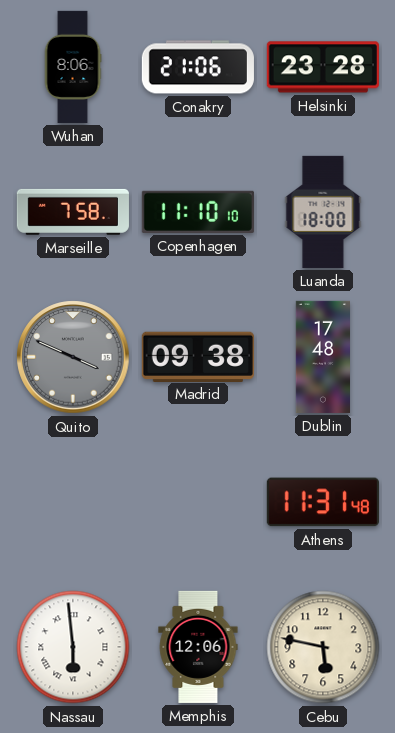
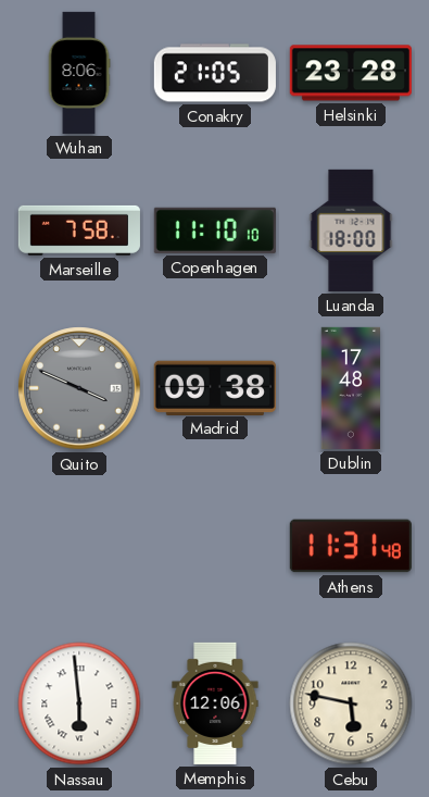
Conakry: 21:06 -> 21:05 (215, 73)
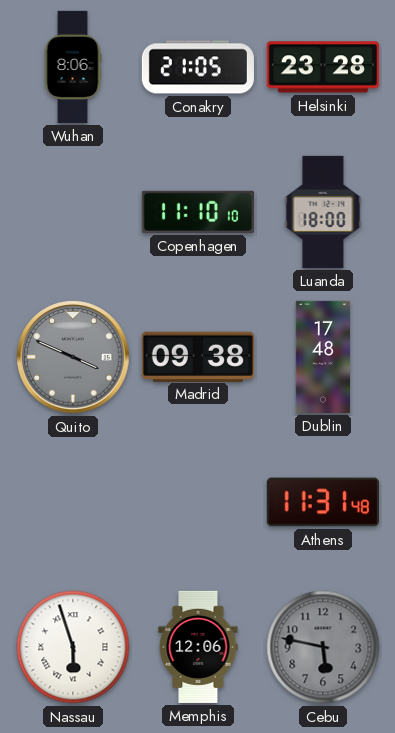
Marseille: 7:58 -> none (79, 231)
Nassau: 5:59 -> 5:57 (73, 647)
Cebu dial: cream -> grey (323, 647)
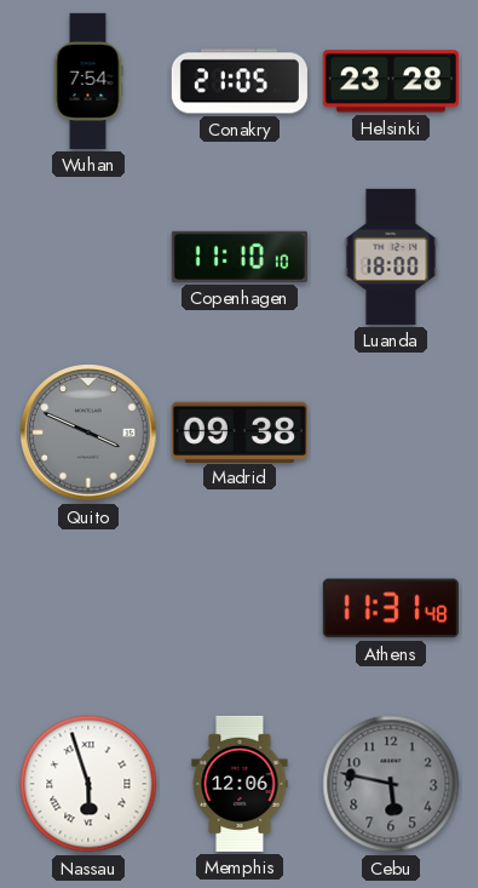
Wuhan: 8:06 -> 7:54 (88, 81)
Dublin: 17:48 -> none (322, 357)
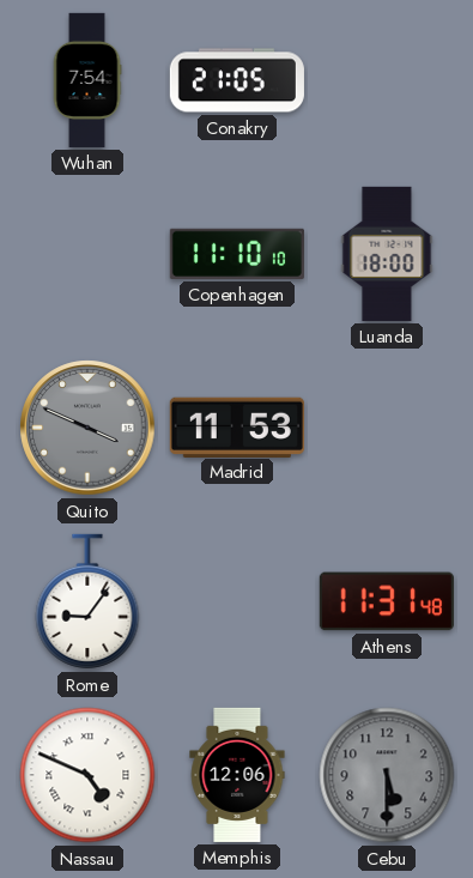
Helsinki: 23:28 -> none (391, 81)
Madrid: 09:38 -> 11:53 (237, 426)
Rome: none -> 9:06 (87, 601)
Nassau: 5:57 -> 4:49 (87, 775)
Cebu: 5:47 -> 5:30 (387, 775)
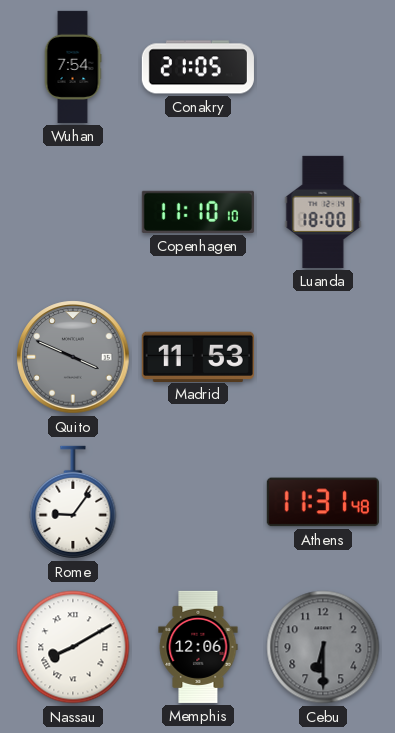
Nassau: 4:49 -> 8:10 (73, 647)
Cebu: 5:30 -> 6:30 (323, 647)
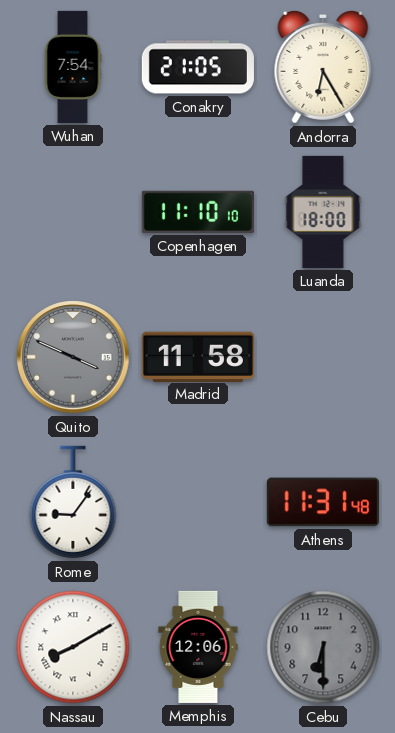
Andorra: none -> 6:25 (323, 67)
Madrid: 11:53 -> 11:58 (198, 356)
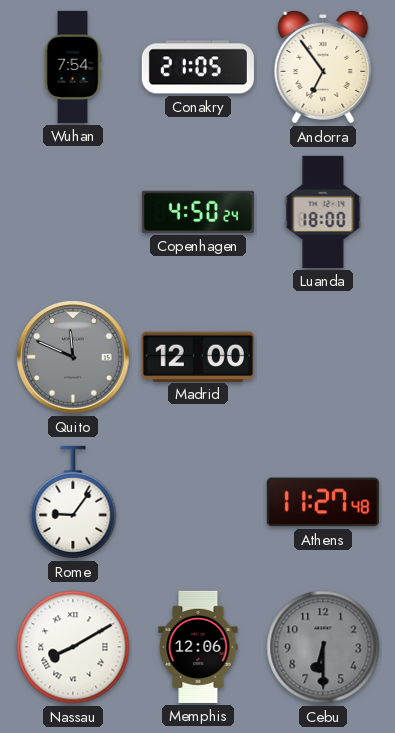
Andorra: 6:25 -> 6:54 (323, 67)
Copenhagen: 11:10 -> 4:50 (198, 212)
Quito: 3:49 -> 11:49 (73, 357)
Madrid: 11:58 -> 12:00 (198, 356)
Athens: 11:31 -> 11:27 (323, 502)
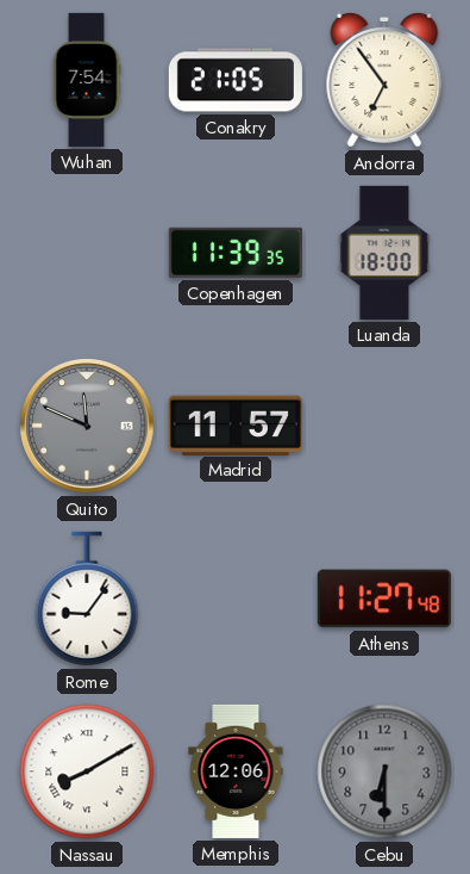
Copenhagen: 4:50 -> 11:39 (236, 253)
Madrid: 12:00 -> 11:57 (236, 424)
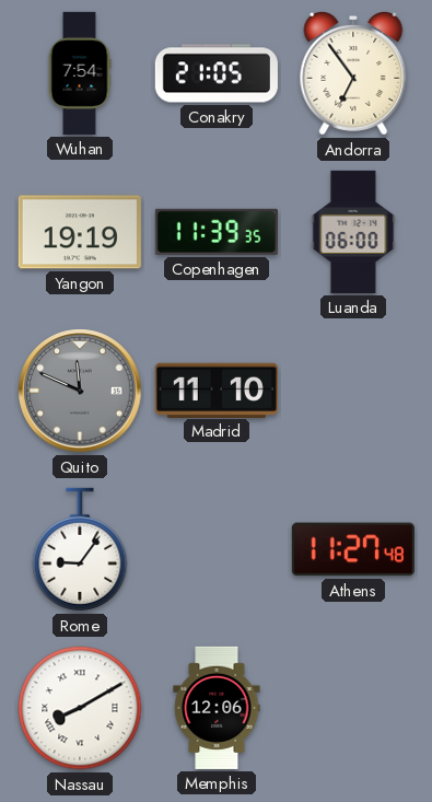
Yangon: none -> 19:19 (80, 232)
Luanda: 18:00 -> 06:00 (353, 232)
Madrid: 11:57 -> 11:10 (217, 390)
Cebu: 6:30 -> none (384, 771)
